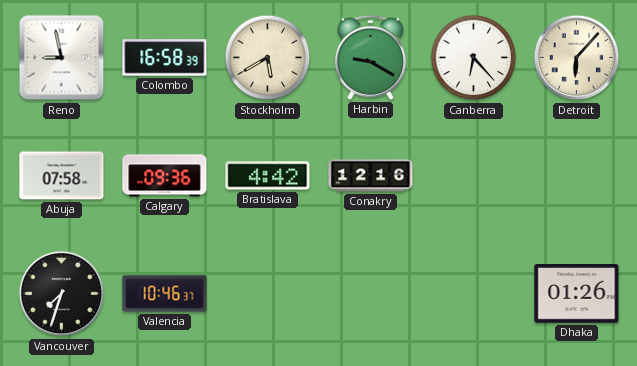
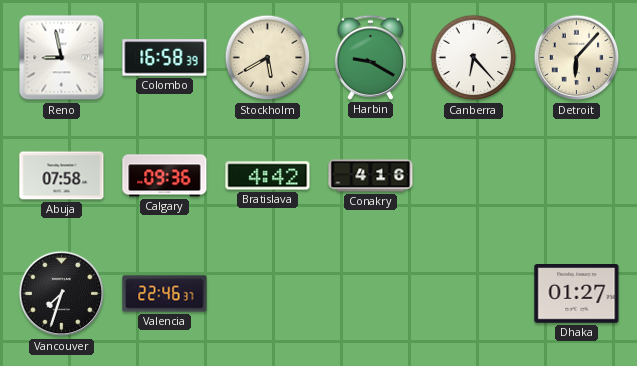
Conakry: 12:16 -> 4:16 (371, 176)
Valencia: 10:46 -> 22:46 (165, 294)
Dhaka: 01:26 -> 01:27 (577, 294)
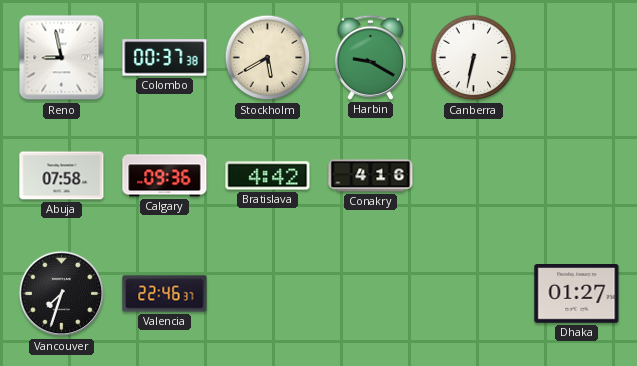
Colombo: 16:58 -> 00:37 (165, 58)
Canberra: 6:23 -> 6:32 (474, 58)
Detroit: 6:07 -> none (577, 58)
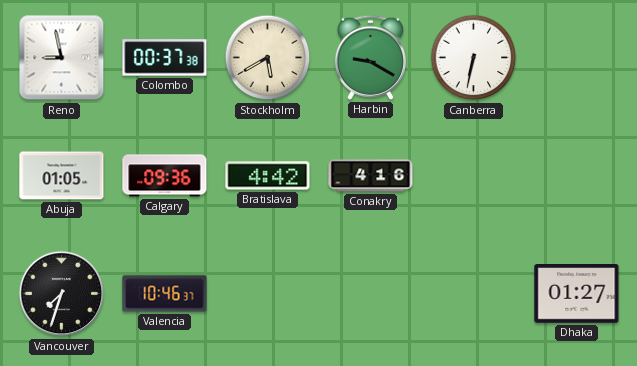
Abuja: 07:58 -> 01:05 (62, 176)
Valencia: 22:46 -> 10:46 (165, 294)
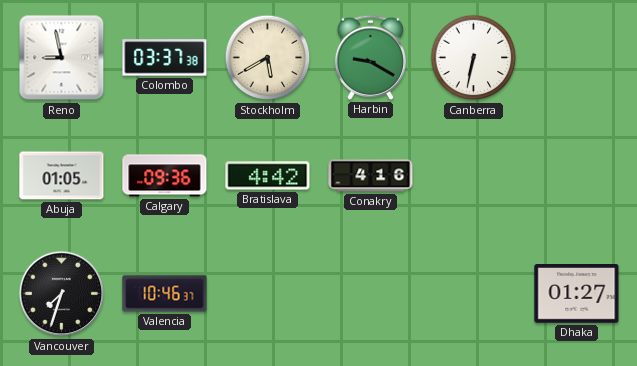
Colombo: 00:37 -> 03:37 (165, 58)
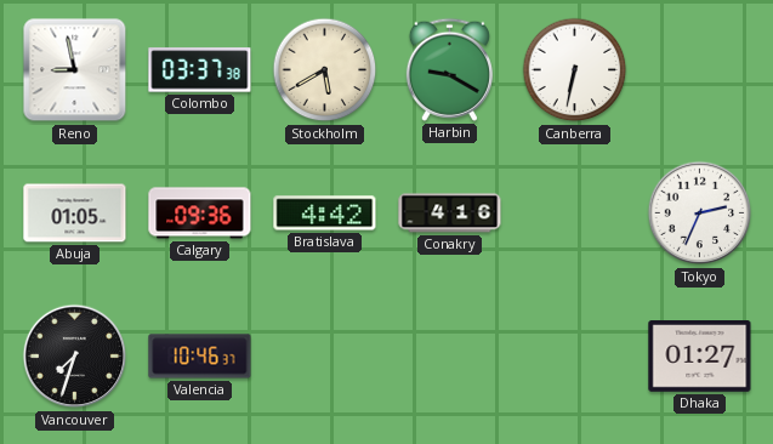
Tokyo: none -> 2:34 (700, 214)
